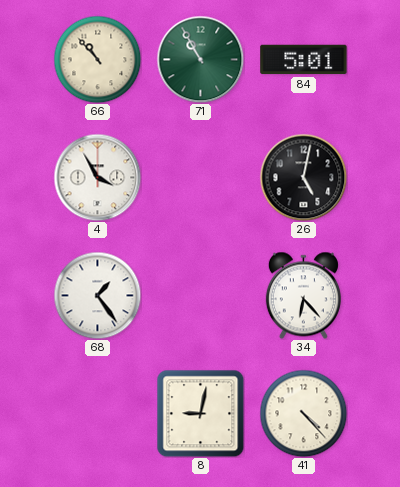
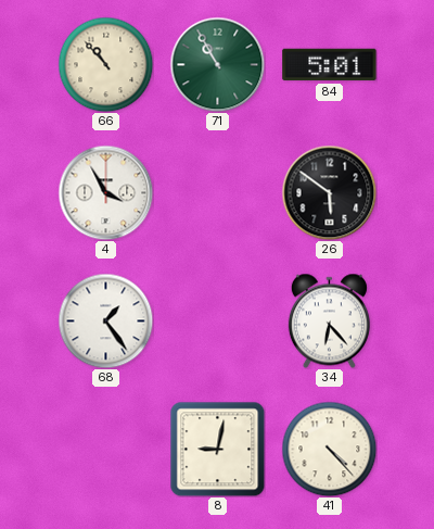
26: 5:02 -> 5:51 (329, 192)
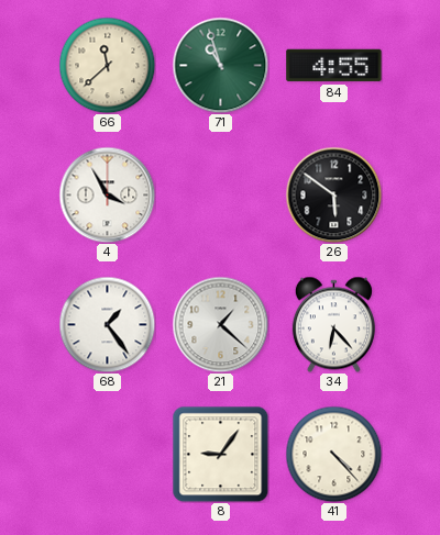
66: 10:53 -> 11:38 (107, 65)
71: 10:55 -> 10:57 (220, 65)
84: 5:01 -> 4:55 (334, 66)
21: none -> 1:22 (220, 324)
8: 9:02 -> 9:06 (220, 454)
